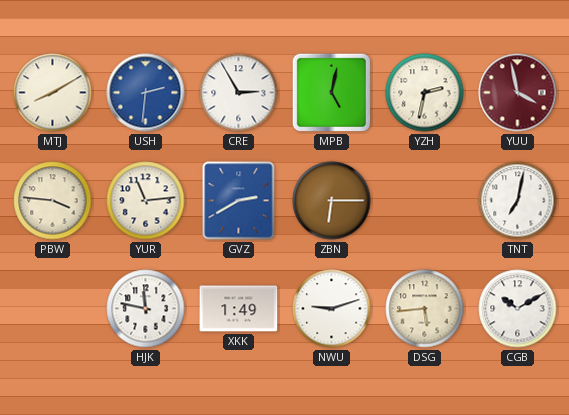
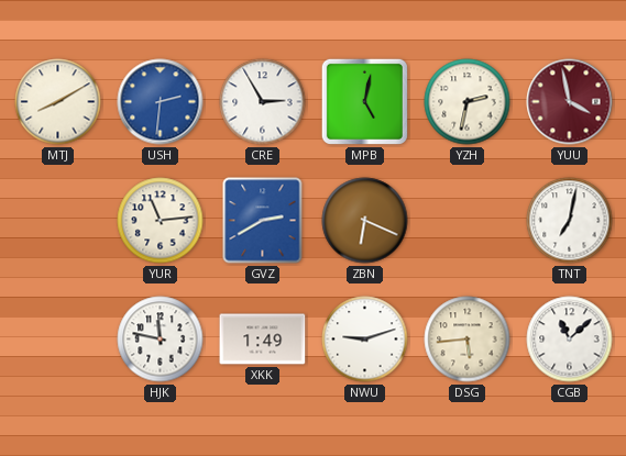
PBW: 3:46 -> none (53, 201)
ZBN: 6:15 -> 6:19 (365, 221)
CGB: 10:10 -> 11:08 (570, 340)
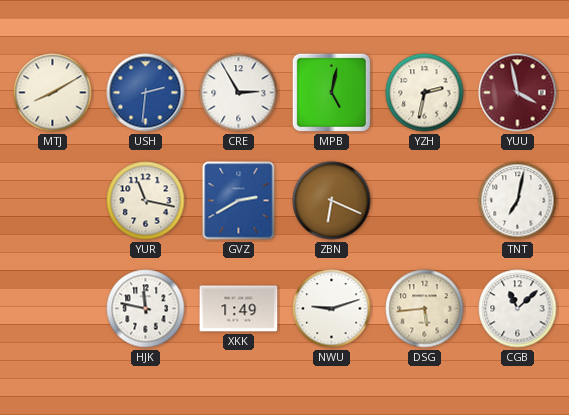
YUR: 11:14 -> 11:17 (146, 201)
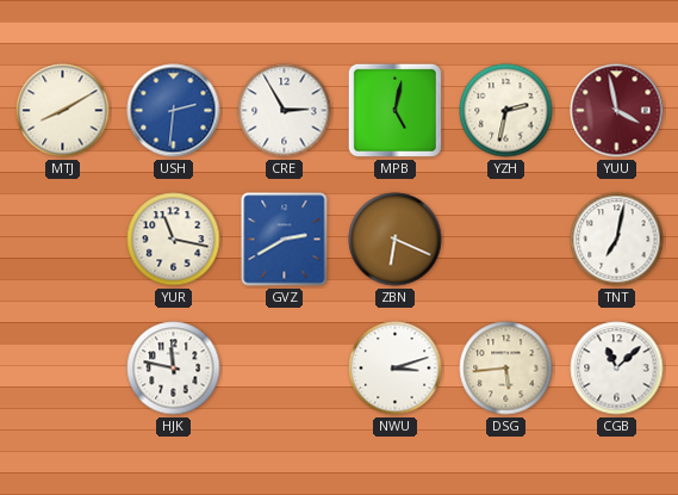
XKK: 1:49 -> none (239, 309)
NWU: 9:12 -> 3:12 (396, 369)
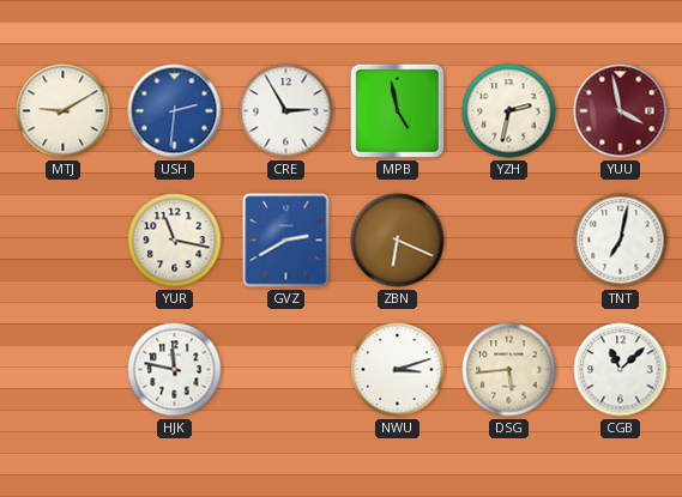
MTJ: 8:10 -> 9:10 (64, 111)
MPB: 5:02 -> 4:58 (397, 110)
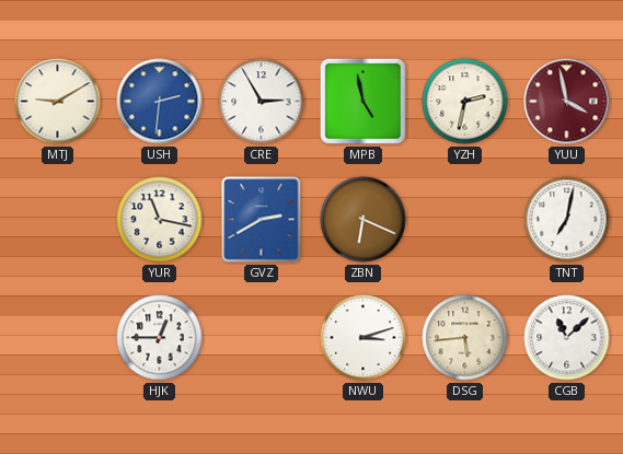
HJK: 11:47 -> 12:45 (160, 338)
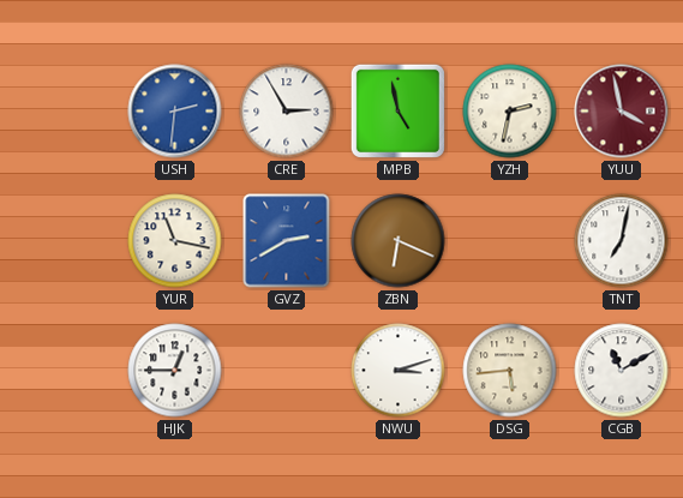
MTJ: 9:10 -> none (58, 102)
CGB: 11:08 -> 11:10 (622, 371)
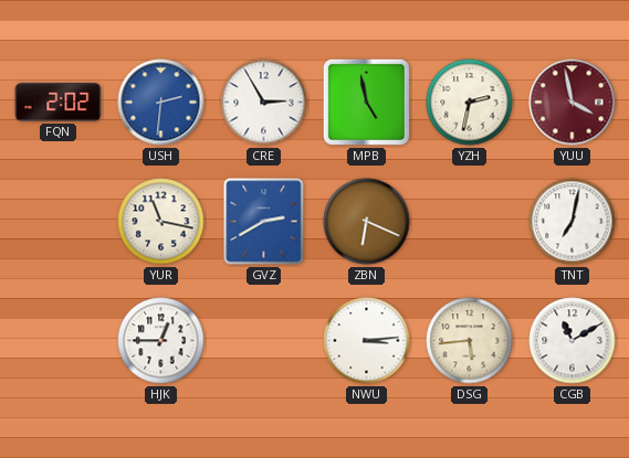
FQN: none -> 2:02 (59, 103)
NWU: 3:12 -> 3:14 (367, 341)
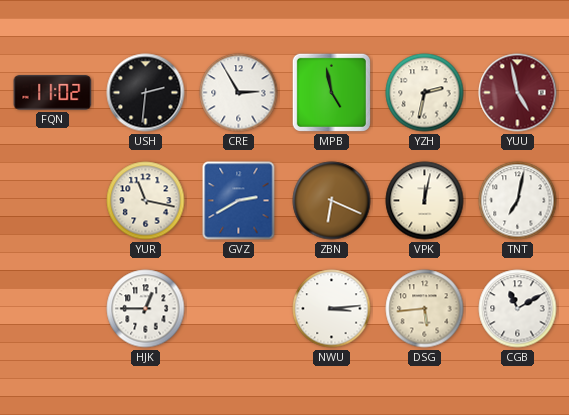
FQN: 2:02 -> 11:02 (53, 93)
USH dial: blue -> black (146, 93)
YUU: 3:58 -> 4:58 (518, 93)
VPK: none -> 12:02 (425, 201)
